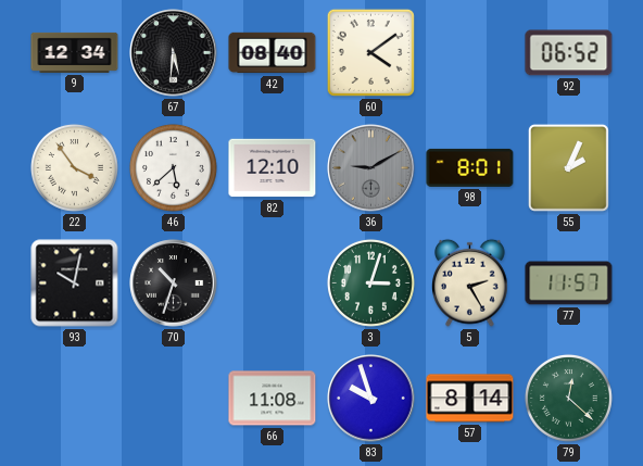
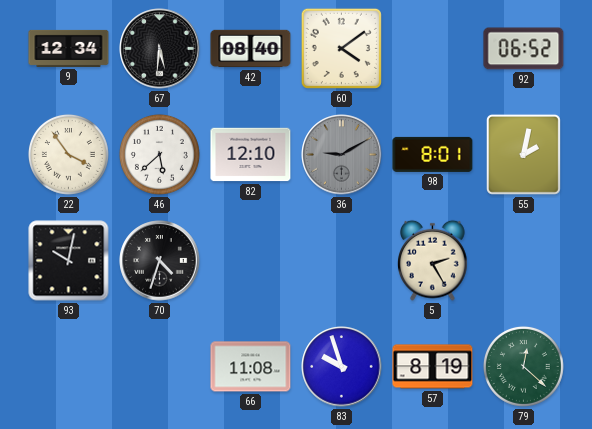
55: 2:04 -> 2:02 (523, 154)
70: 10:33 -> 4:33 (160, 261)
3: 3:03 -> none (370, 282)
77: 11:57 -> none (569, 284)
57: 8:14 -> 8:19 (433, 367)
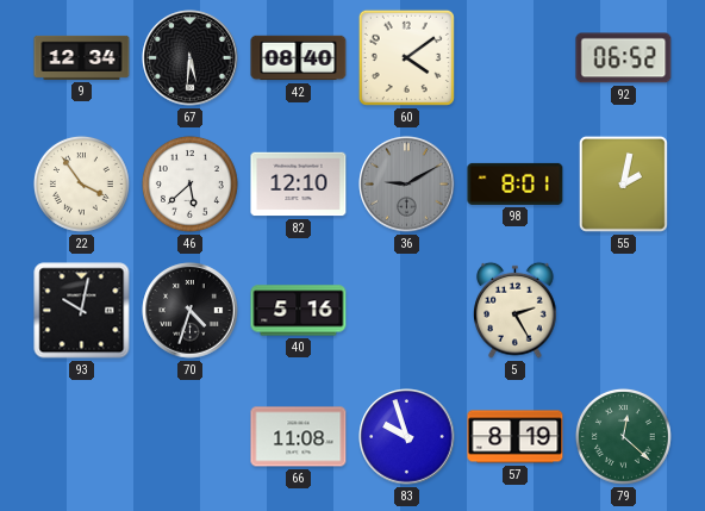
40: none -> 5:16 (299, 311)
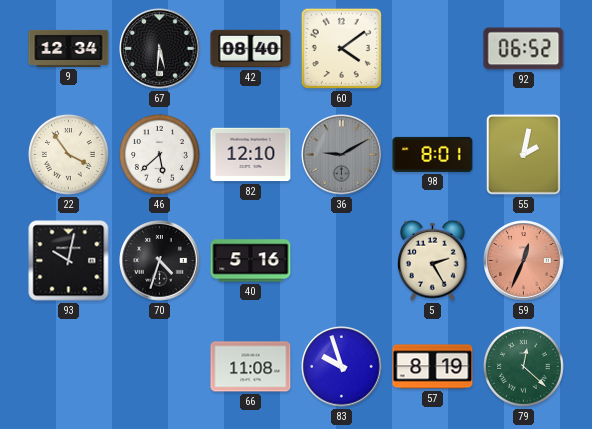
59: none -> 12:34 (524, 261)
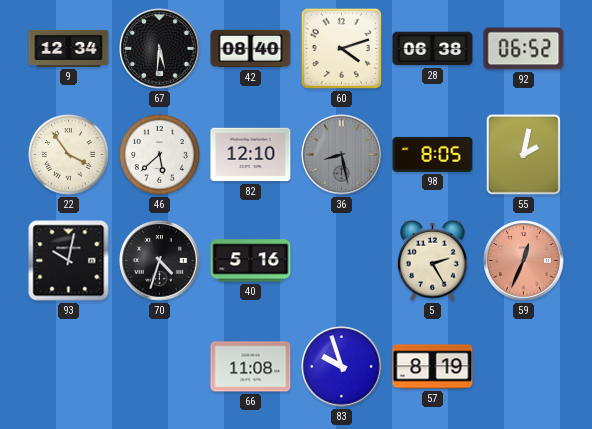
60: 4:09 -> 4:12 (341, 48)
28: none -> 06:38 (433, 49)
36: 9:10 -> 8:28 (342, 155)
98: 8:01 -> 8:05 (433, 154)
79: 12:22 -> none (523, 366)
